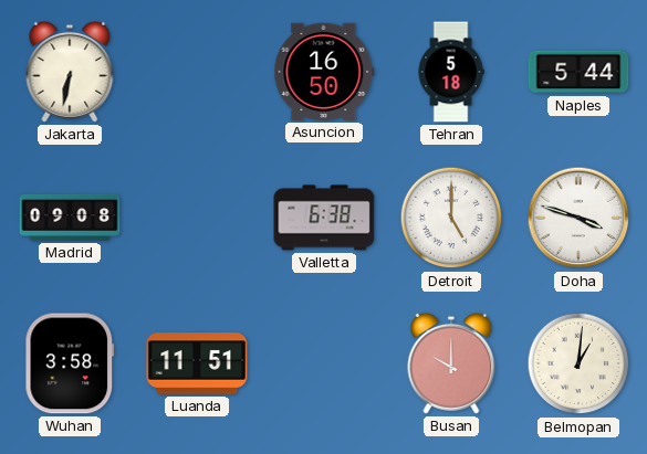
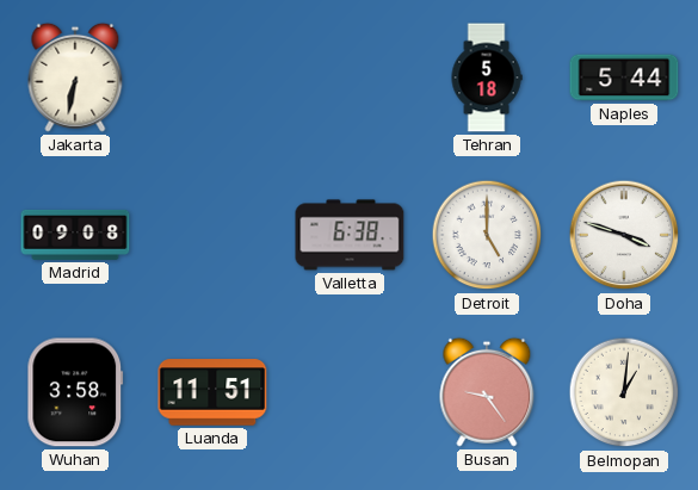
Asuncion: 16:50 -> none (324, 72)
Busan: 10:00 -> 9:24 (487, 392)
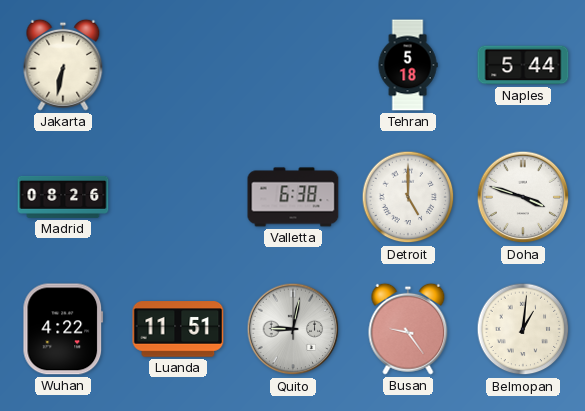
Madrid: 09:08 -> 08:26 (63, 197)
Wuhan: 3:58 -> 4:22 (63, 329)
Quito: none -> 9:02 (293, 329)
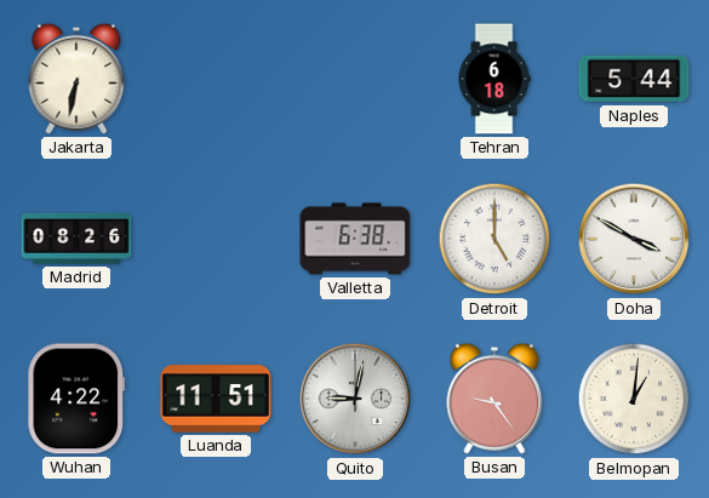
Tehran: 5:18 -> 6:18 (494, 79)
Doha: 3:48 -> 3:50 (634, 239)
